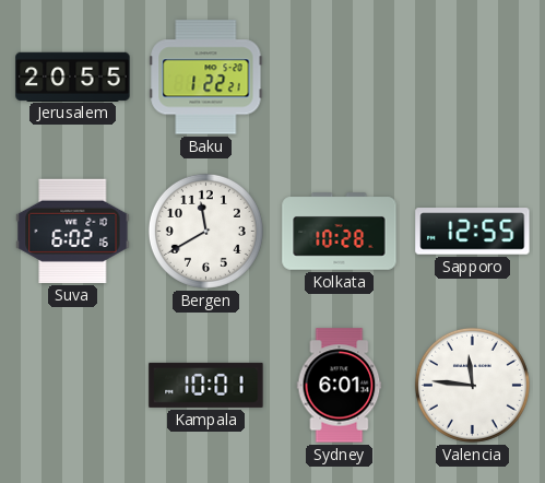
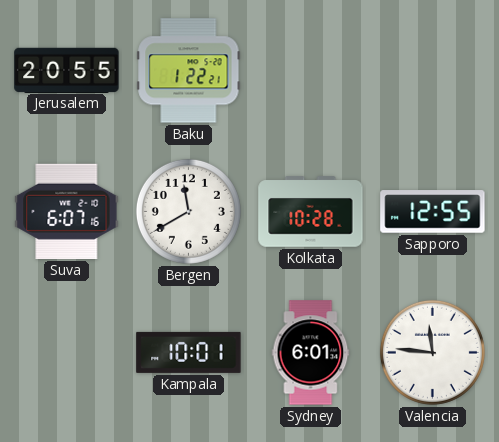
Suva: 6:02 -> 6:07 (67, 211)
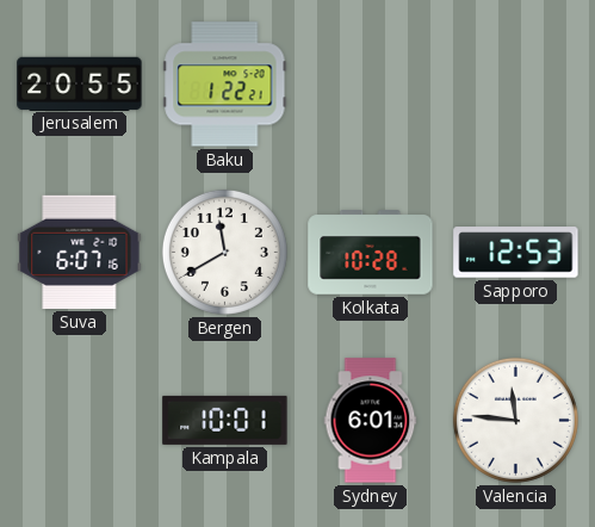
Sapporo: 12:55 -> 12:53 (516, 253)
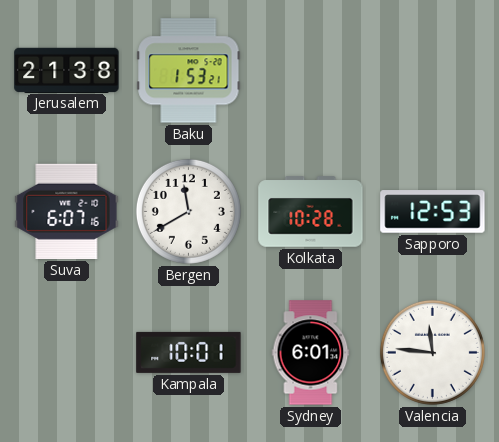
Jerusalem: 20:55 -> 21:38 (67, 70)
Baku: 1:22 -> 1:53 (189, 71)
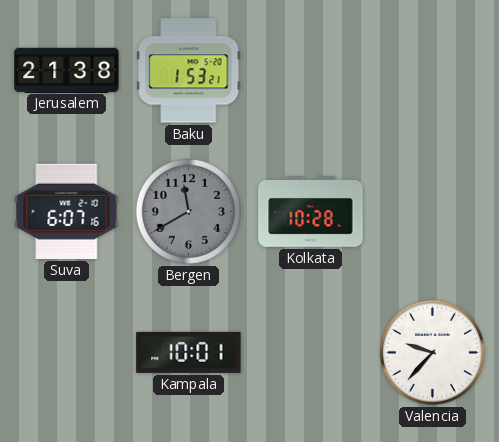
Bergen dial: white -> grey (188, 211)
Sapporo: 12:53 -> none (433, 212)
Sydney: 6:01 -> none (311, 353)
Valencia: 11:46 -> 9:37 (432, 352)
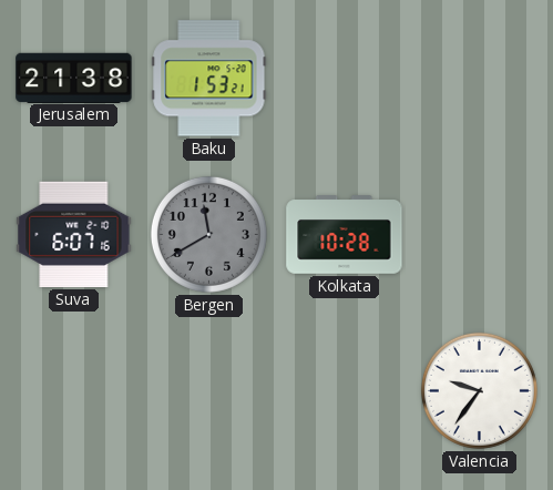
Kampala: 10:01 -> none (189, 352)
Valencia: 9:37 -> 9:36 (479, 390)
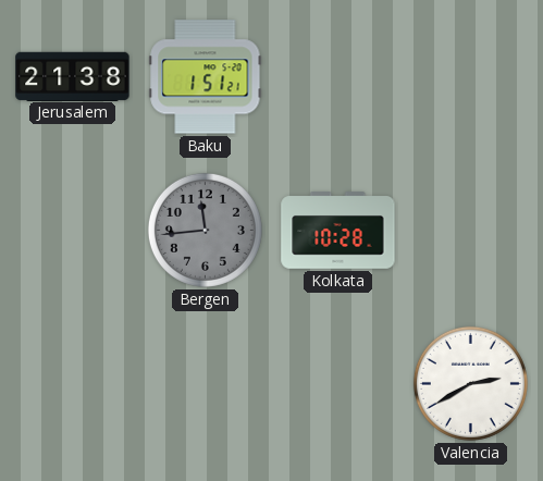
Baku: 1:53 -> 1:51 (206, 77)
Suva: 6:07 -> none (74, 234)
Bergen: 11:40 -> 11:44 (205, 230)
Valencia: 9:36 -> 2:40 (470, 383)
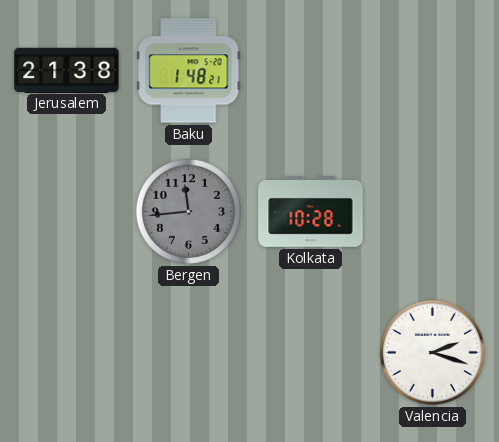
Baku: 1:51 -> 1:48 (189, 71)
Valencia: 2:40 -> 2:18 (432, 352)
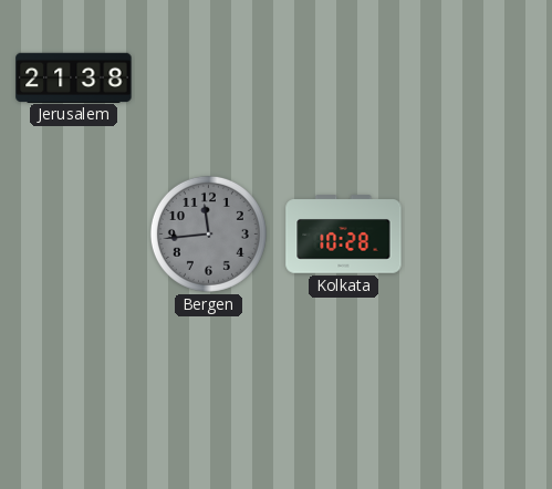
Baku: 1:48 -> none (189, 71)
Valencia: 2:18 -> none (432, 352)
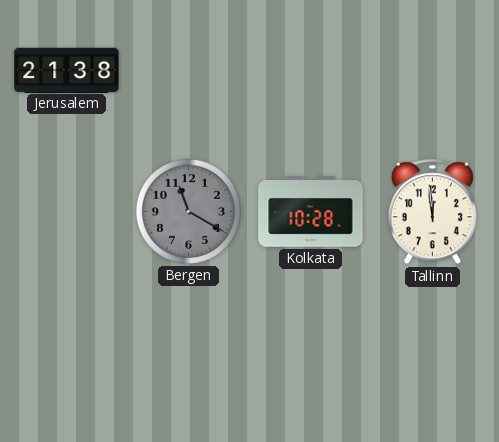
Bergen: 11:44 -> 11:20 (188, 211)
Tallinn: none -> 11:59 (432, 212)
